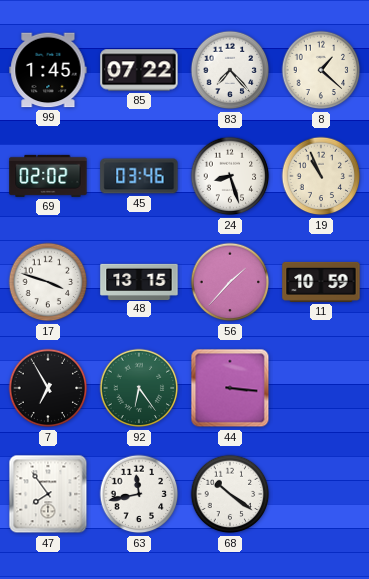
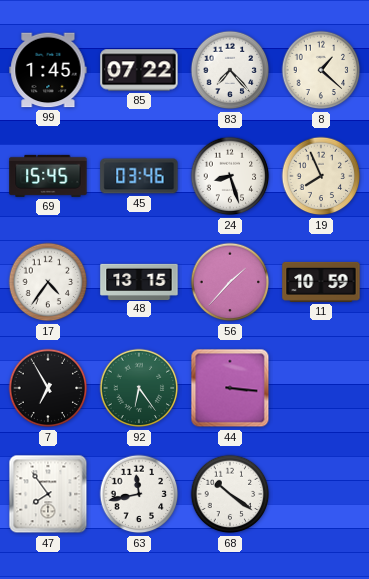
69: 02:02 -> 15:45 (48, 176)
19: 10:56 -> 7:56 (321, 176)
17: 3:48 -> 4:36 (48, 282)
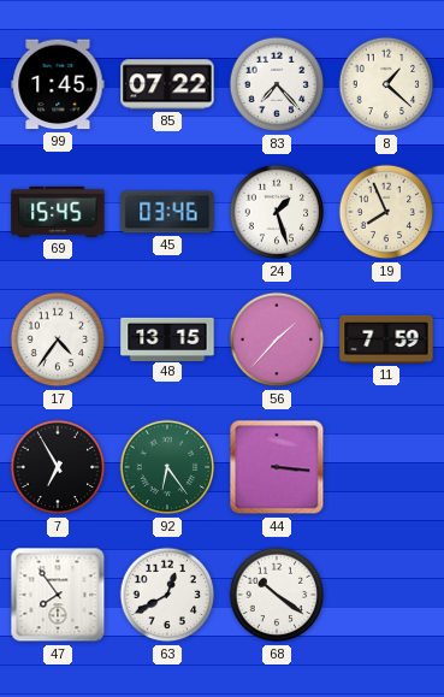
24: 8:27 -> 1:27 (277, 212)
11: 10:59 -> 7:59 (386, 339)
63: 11:43 -> 12:40 (167, 595)
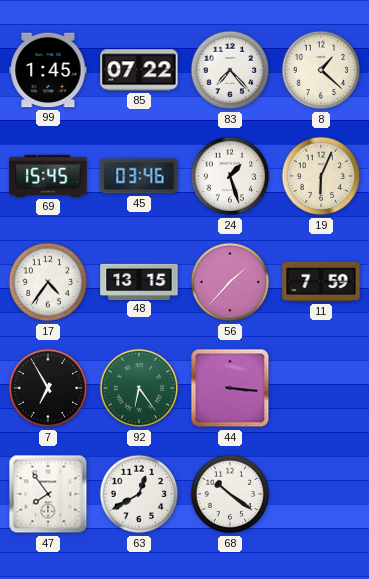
19: 7:56 -> 6:04 (321, 176)
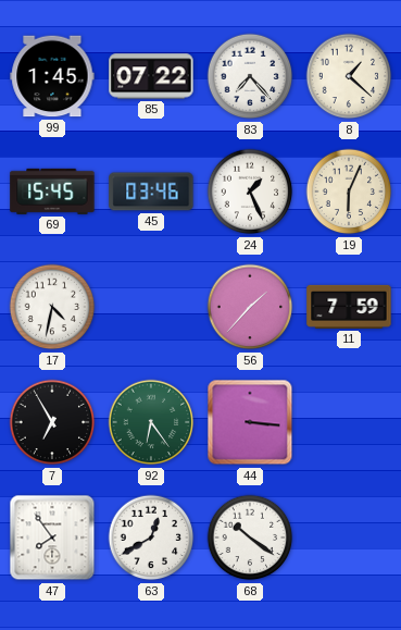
24: 1:27 -> 1:26 (250, 192)
17: 4:36 -> 4:32 (52, 307)
48: 13:15 -> none (139, 281)
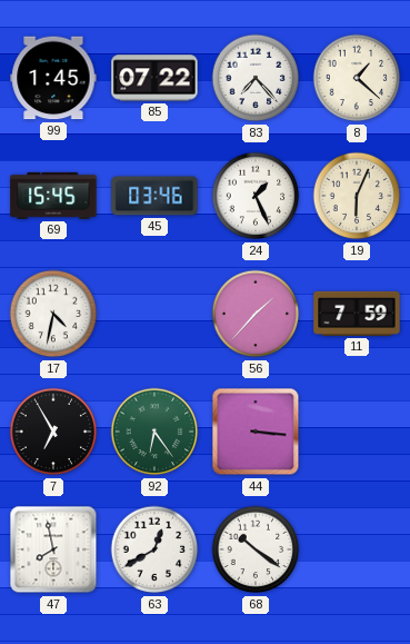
47: 7:54 -> 7:58 (53, 549)
